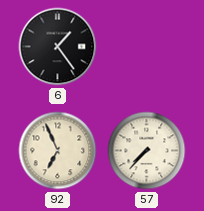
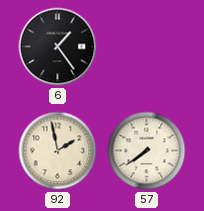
92: 6:56 -> 1:58 (58, 151)
57: 7:37 -> 7:39 (147, 151)
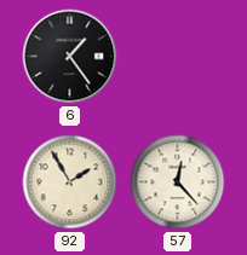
92: 1:58 -> 1:55 (70, 182)
57: 7:39 -> 12:23 (178, 182)
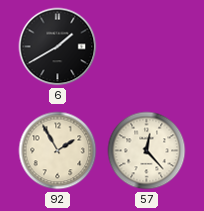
6: 1:24 -> 1:40 (58, 47)
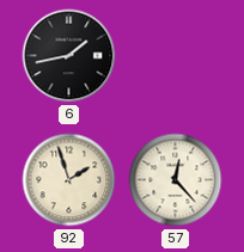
6: 1:40 -> 1:43 (69, 56)
92: 1:55 -> 1:57 (69, 180)
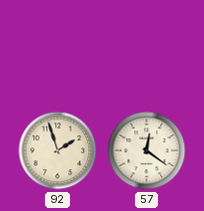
6: 1:43 -> none (69, 56)
57: 12:23 -> 12:21 (147, 151)
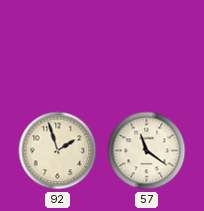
57: 12:21 -> 11:21 (147, 151)
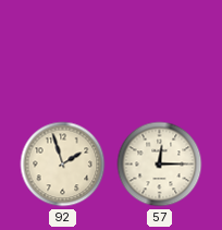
57: 11:21 -> 12:15 (160, 165)
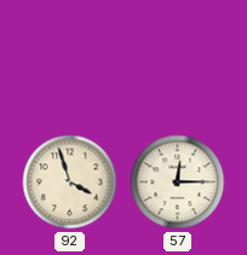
92: 1:57 -> 3:57 (70, 182)
